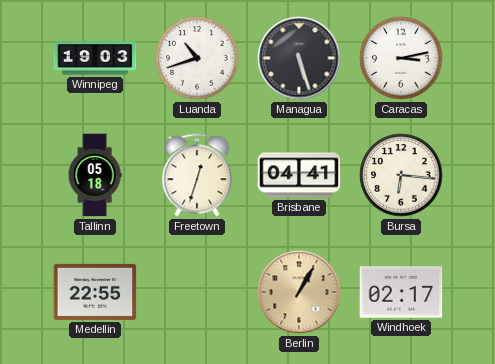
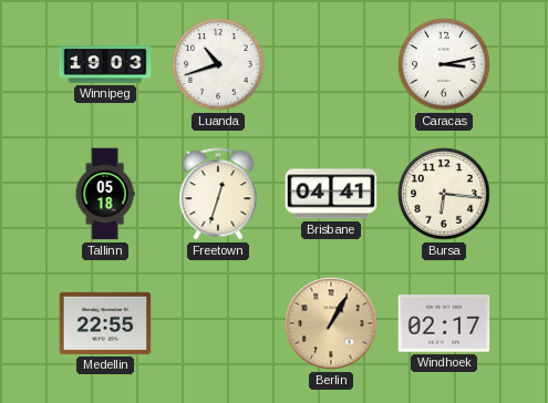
Managua: 5:27 -> none (299, 58)
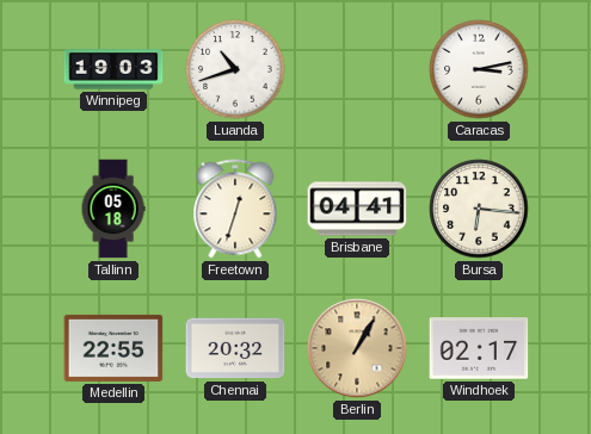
Chennai: none -> 20:32 (235, 348)
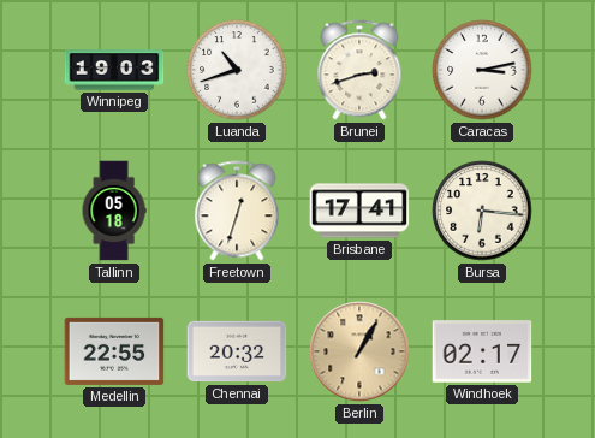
Brunei: none -> 2:42 (359, 70)
Brisbane: 04:41 -> 17:41 (359, 211)
